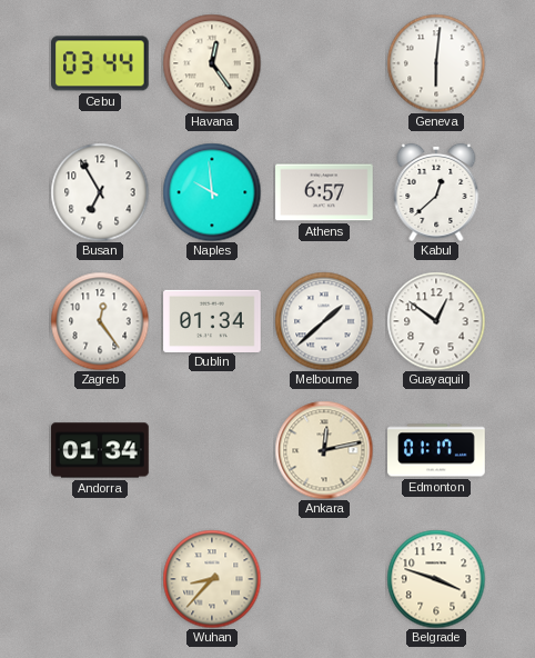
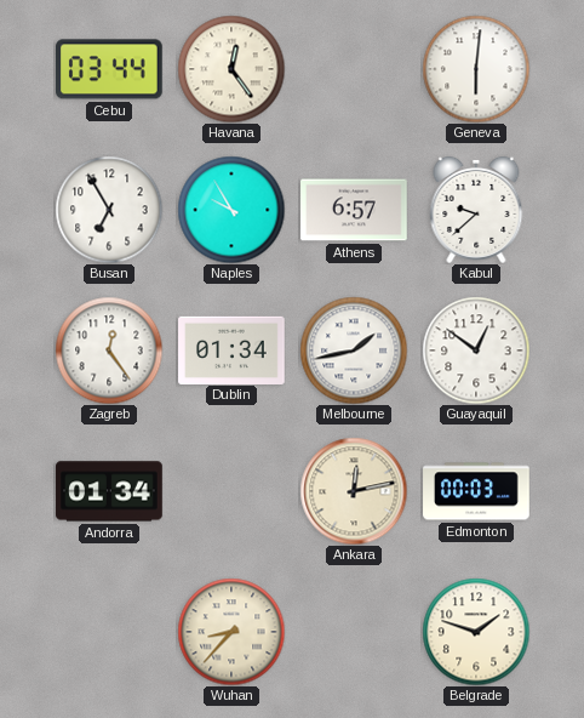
Naples: 9:59 -> 9:55 (231, 210)
Kabul: 12:38 -> 9:38 (476, 210)
Melbourne: 1:38 -> 1:43 (354, 351)
Edmonton: 01:17 -> 00:03 (476, 491)
Belgrade: 3:48 -> 1:48 (476, 632)
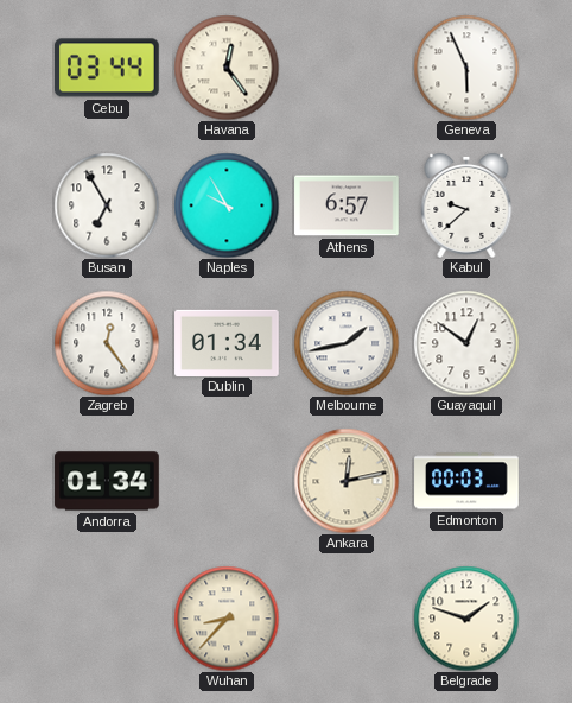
Geneva: 6:01 -> 5:56 (466, 68)
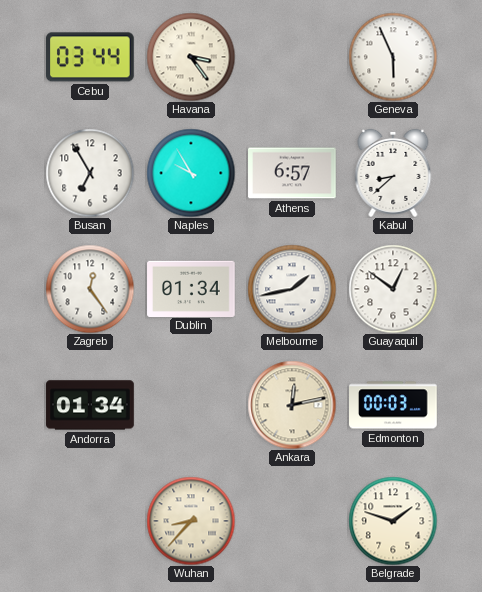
Havana: 12:24 -> 3:24 (191, 57)
Kabul: 9:38 -> 8:38 (393, 173)
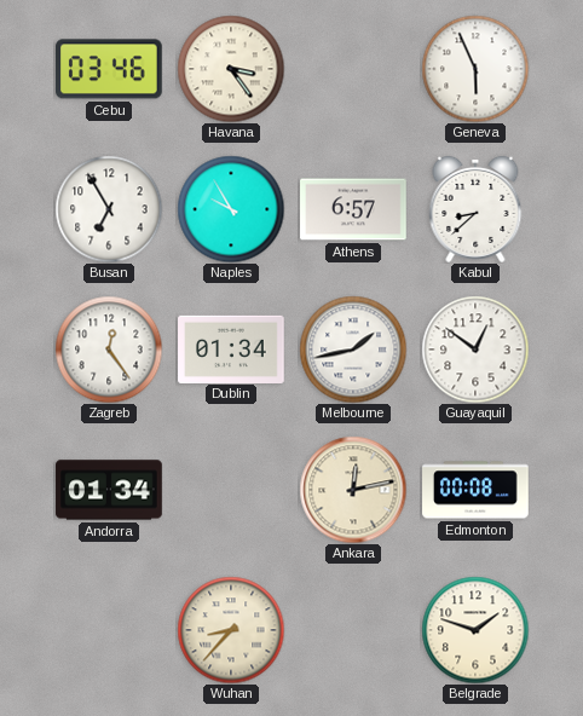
Cebu: 03:44 -> 03:46 (110, 69)
Edmonton: 00:03 -> 00:08 (475, 490)
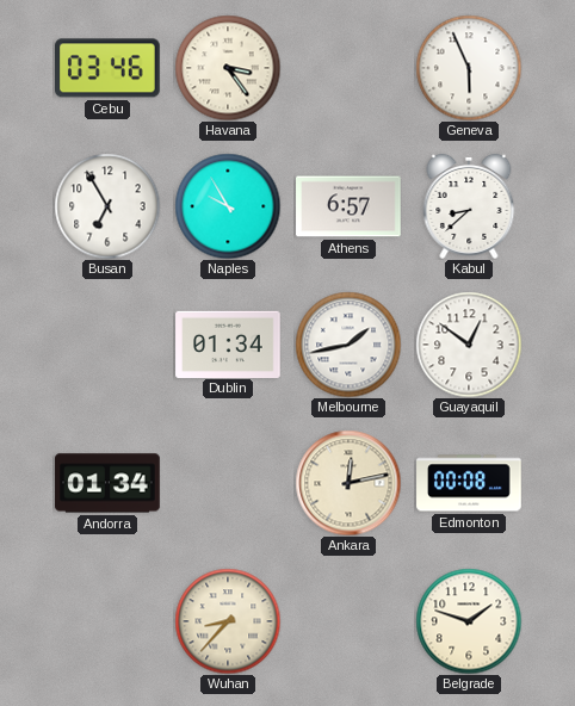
Zagreb: 12:24 -> none (109, 350)
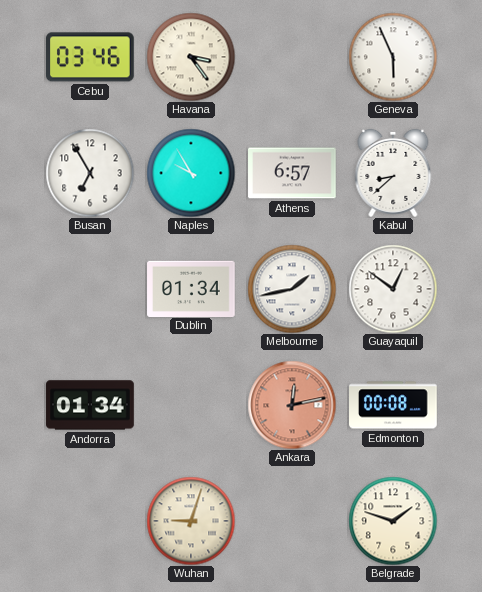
Ankara dial: cream -> salmon (292, 405)
Wuhan: 8:37 -> 9:03 (191, 521)
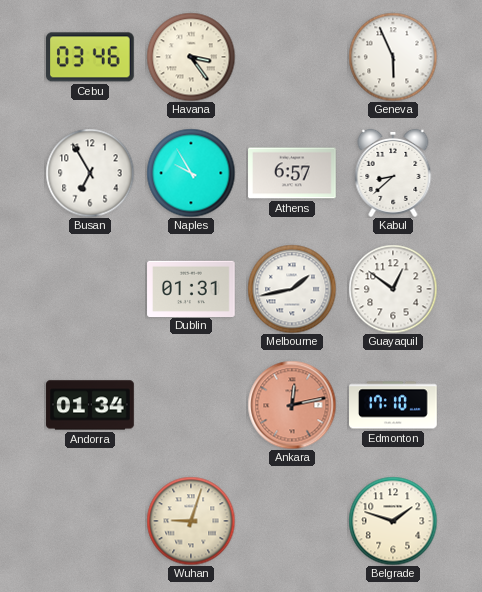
Dublin: 01:34 -> 01:31 (191, 288)
Edmonton: 00:08 -> 17:10 (393, 405)
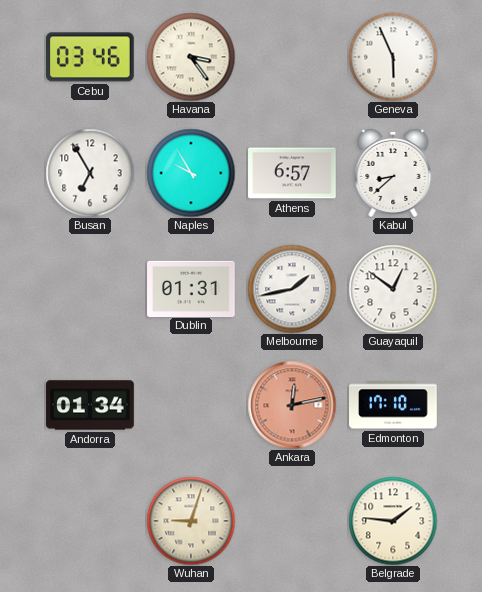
Belgrade: 1:48 -> 1:46 (393, 521)
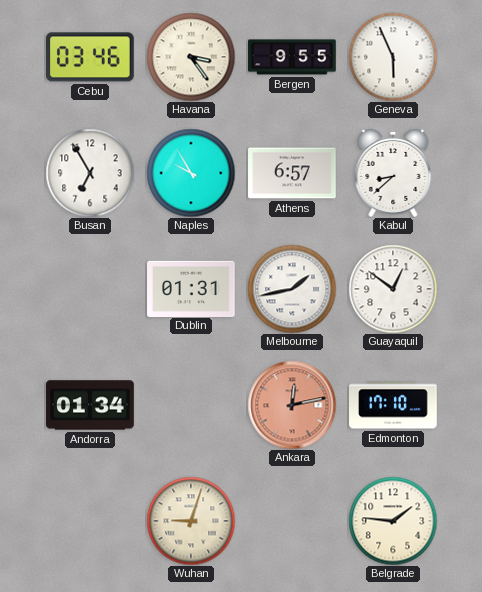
Bergen: none -> 9:55 (292, 57)
